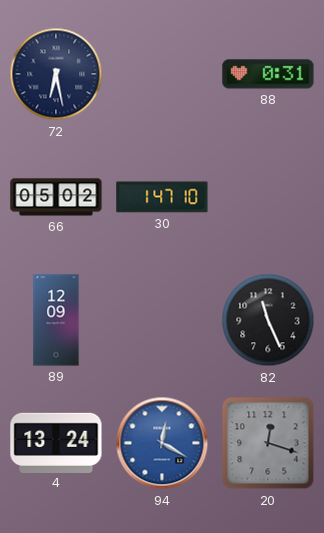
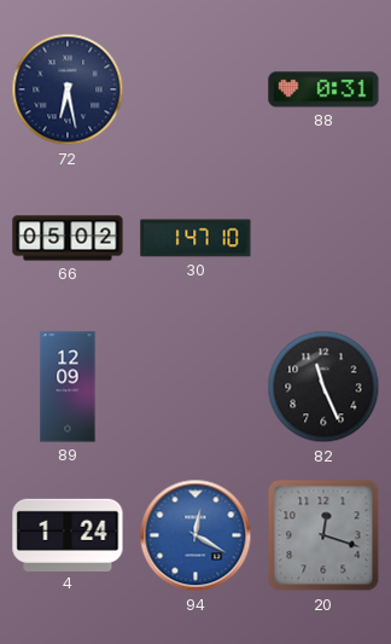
4: 13:24 -> 1:24 (68, 534)
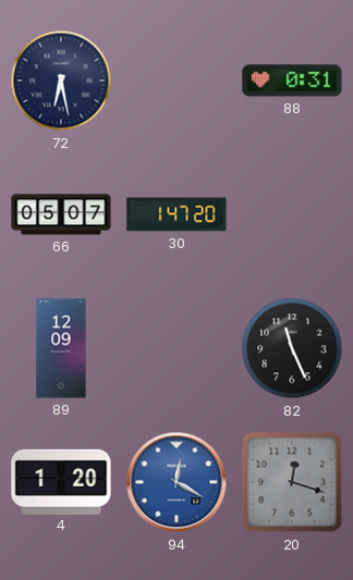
66: 05:02 -> 05:07 (61, 214)
30: 1:47:10 -> 1:47:20 (176, 214)
4: 1:24 -> 1:20 (61, 481)
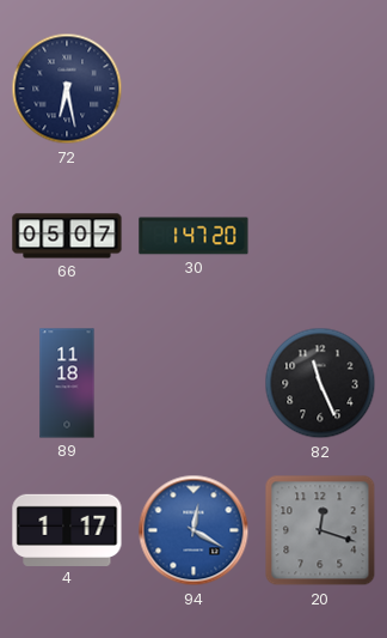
88: 0:31 -> none (292, 81)
89: 12:09 -> 11:18 (67, 383)
4: 1:20 -> 1:17 (67, 529)
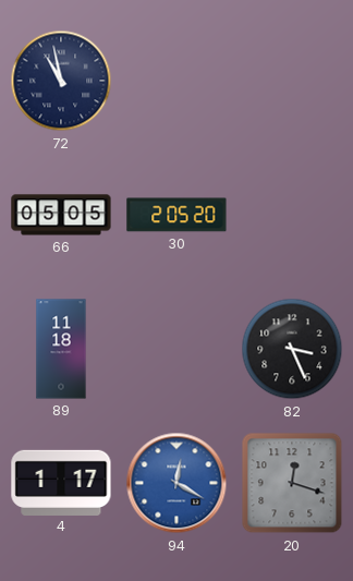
72: 6:28 -> 10:58 (61, 81)
66: 05:07 -> 05:05 (61, 215)
30: 1:47 -> 2:05 (176, 215)
82: 11:26 -> 3:26 (292, 349)
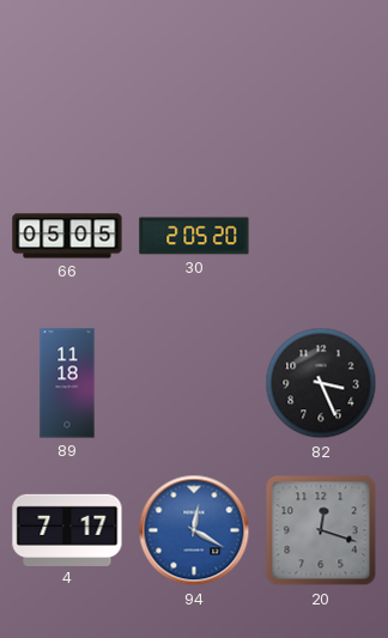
72: 10:58 -> none (61, 81)
4: 1:17 -> 7:17 (67, 529)
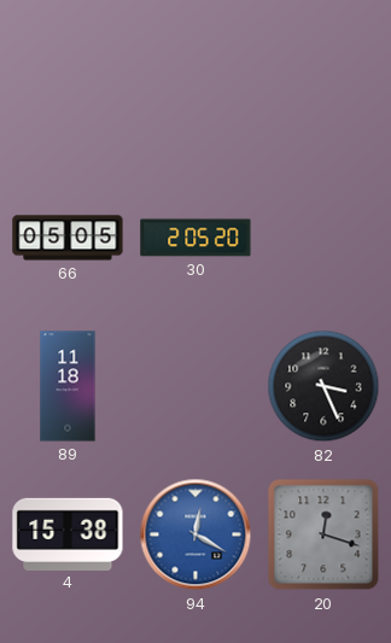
4: 7:17 -> 15:38 (68, 533)
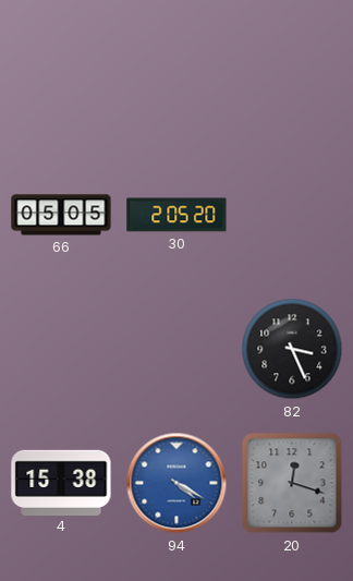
89: 11:18 -> none (68, 386)
94: 12:20 -> 4:20 (176, 483)
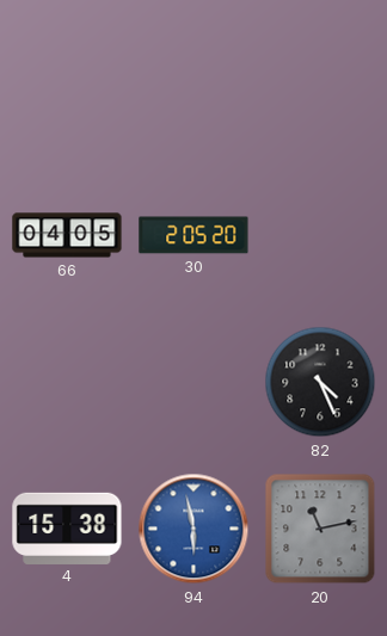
66: 05:05 -> 04:05 (67, 235)
82: 3:26 -> 4:26 (320, 382)
94: 4:20 -> 5:58 (193, 529)
20: 12:18 -> 11:13 (320, 529)
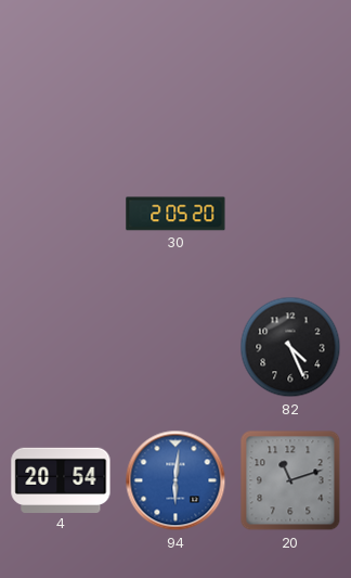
66: 04:05 -> none (67, 235)
4: 15:38 -> 20:54 (61, 479)
94: 5:58 -> 6:01 (175, 480)
20: 11:13 -> 11:12 (290, 480)
